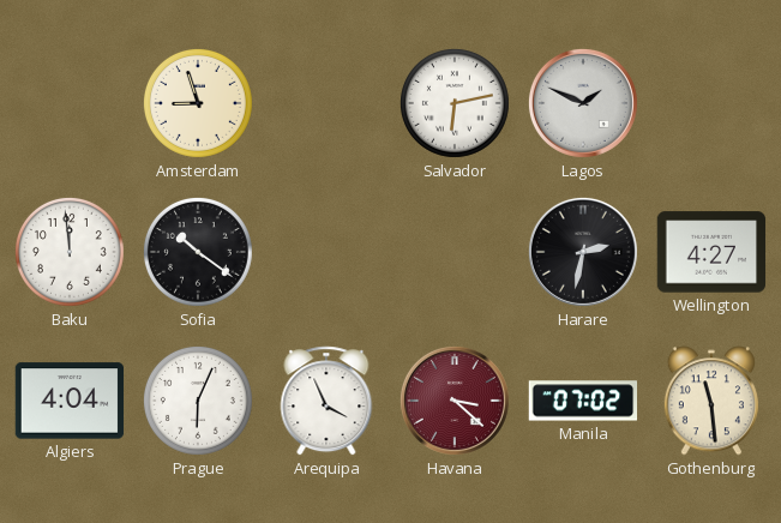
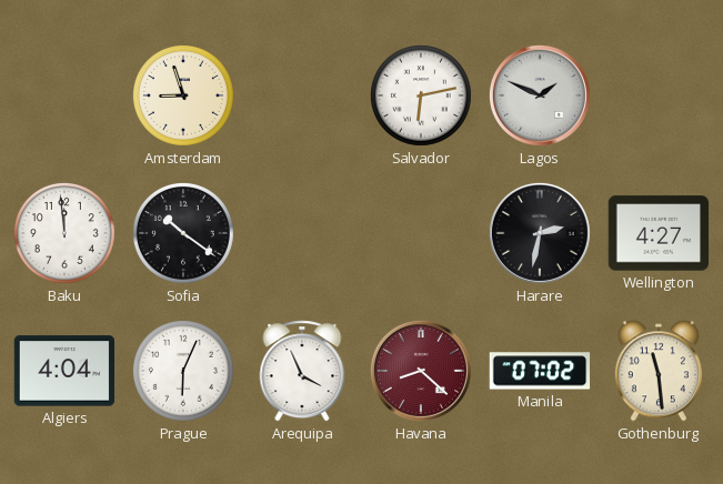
Havana: 3:22 -> 8:22 (421, 371)
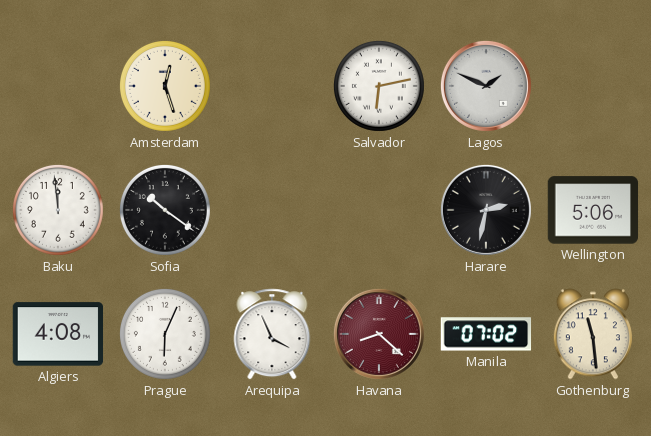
Amsterdam: 8:57 -> 12:27 (165, 86)
Wellington: 4:27 -> 5:06 (593, 210)
Algiers: 4:04 -> 4:08 (58, 334)
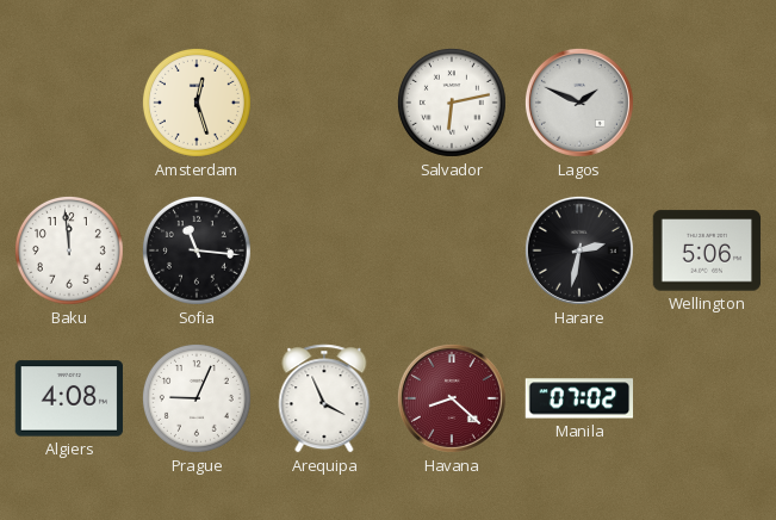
Sofia: 10:21 -> 11:16 (197, 250)
Prague: 6:04 -> 9:04 (197, 398)
Gothenburg: 11:29 -> none (593, 334)
